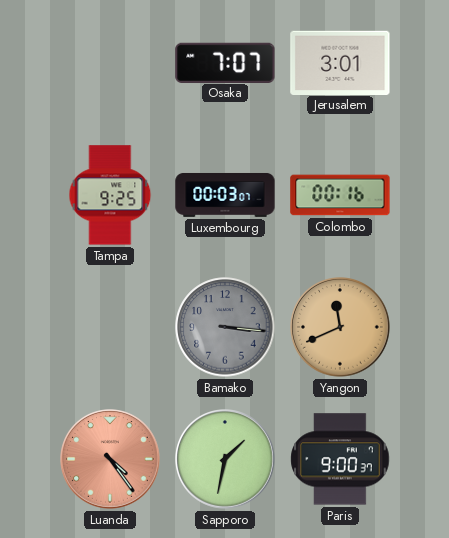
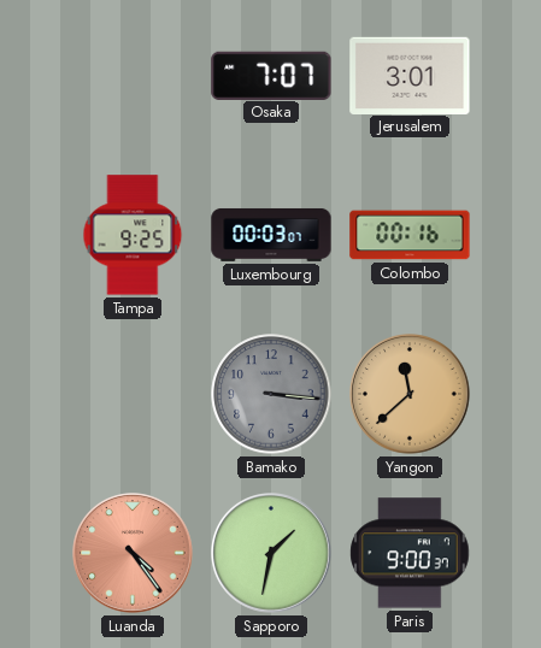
Yangon: 11:41 -> 11:38 (411, 395)
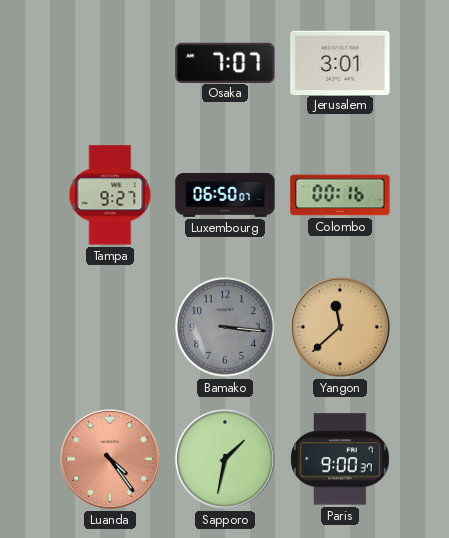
Tampa: 9:25 -> 9:27 (110, 195)
Luxembourg: 00:03 -> 06:50 (225, 195)
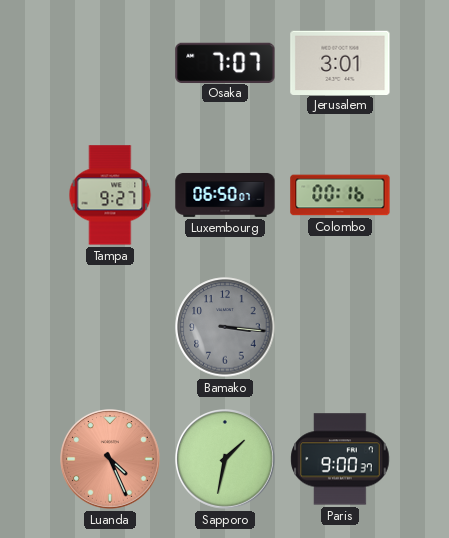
Yangon: 11:38 -> none (341, 328)
Luanda: 4:24 -> 4:26 (111, 460)
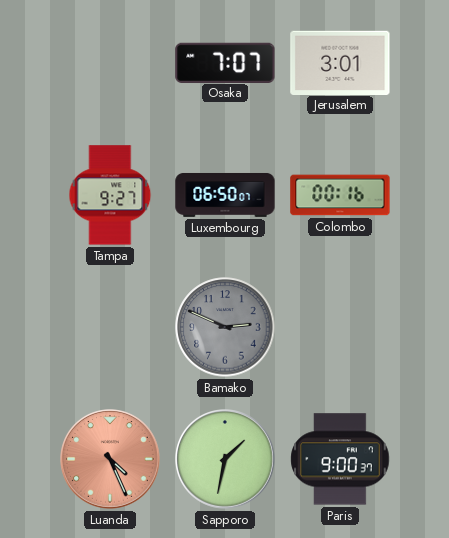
Bamako: 3:16 -> 2:49 (225, 327)
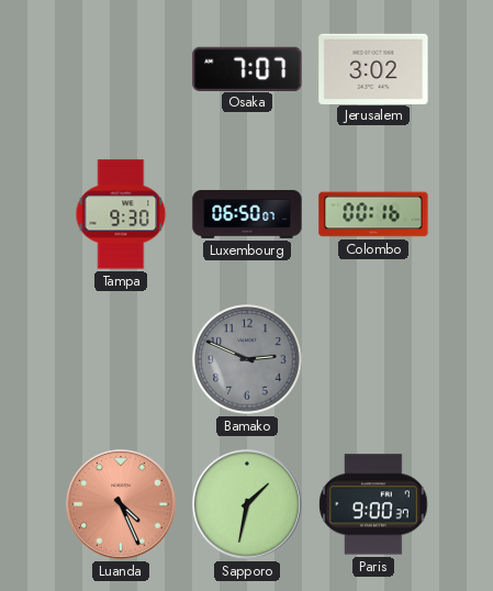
Jerusalem: 3:01 -> 3:02 (373, 68)
Tampa: 9:27 -> 9:30 (121, 214)
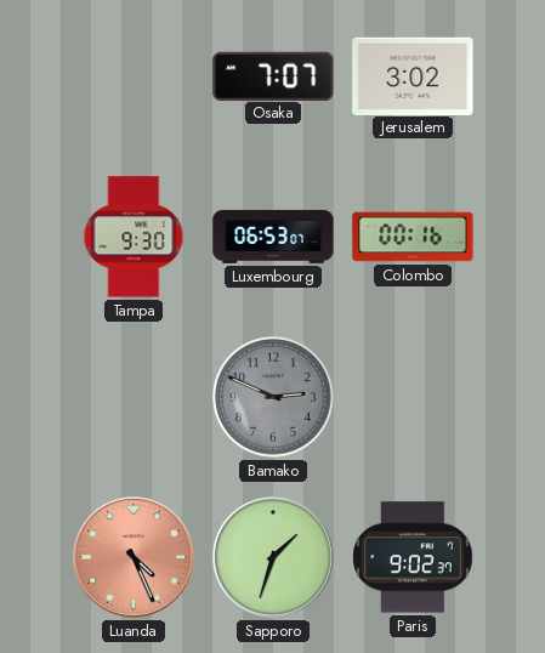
Luxembourg: 06:50 -> 06:53 (273, 237)
Sapporo: 1:32 -> 1:33 (274, 558)
Paris: 9:00 -> 9:02 (413, 557)
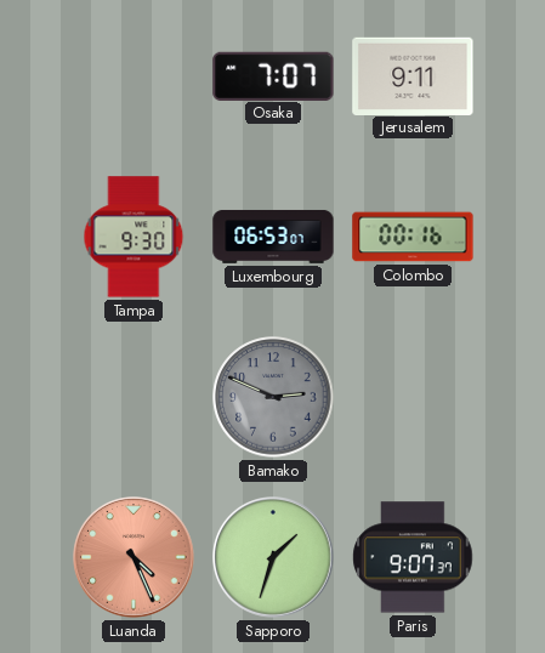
Jerusalem: 3:02 -> 9:11 (413, 75)
Paris: 9:02 -> 9:07 (413, 557)
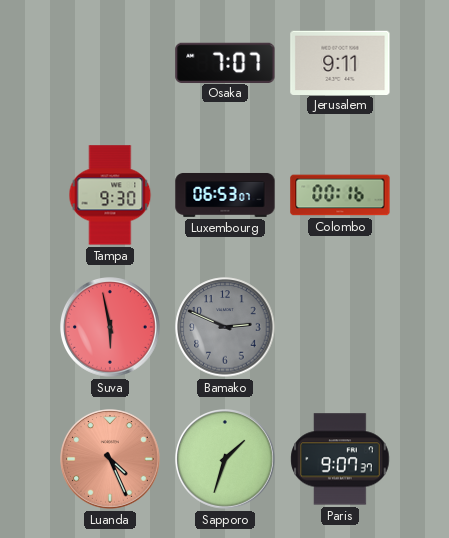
Suva: none -> 5:58 (111, 328)
